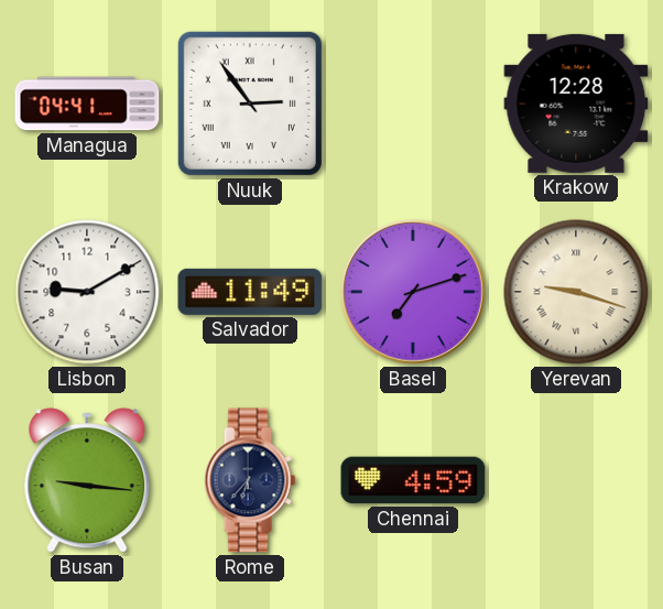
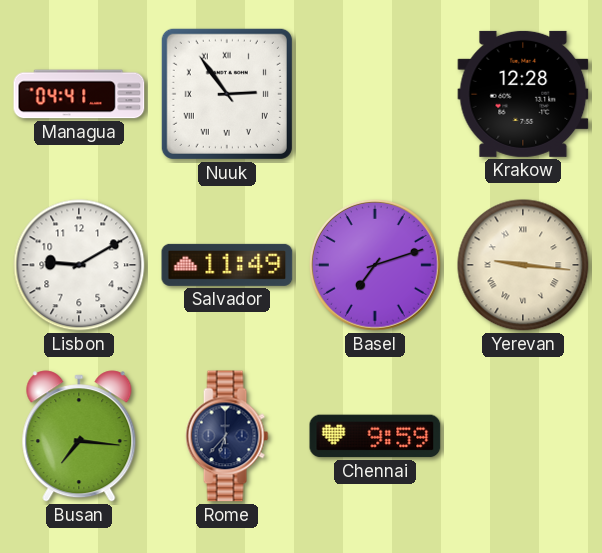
Yerevan: 9:18 -> 9:16 (523, 265)
Busan: 9:16 -> 7:16 (79, 436)
Chennai: 4:59 -> 9:59 (375, 436)
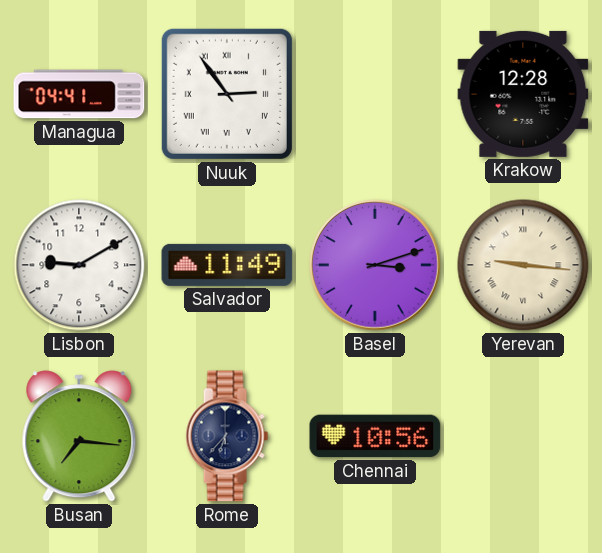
Basel: 7:12 -> 3:12 (376, 266)
Chennai: 9:59 -> 10:56 (375, 436)
